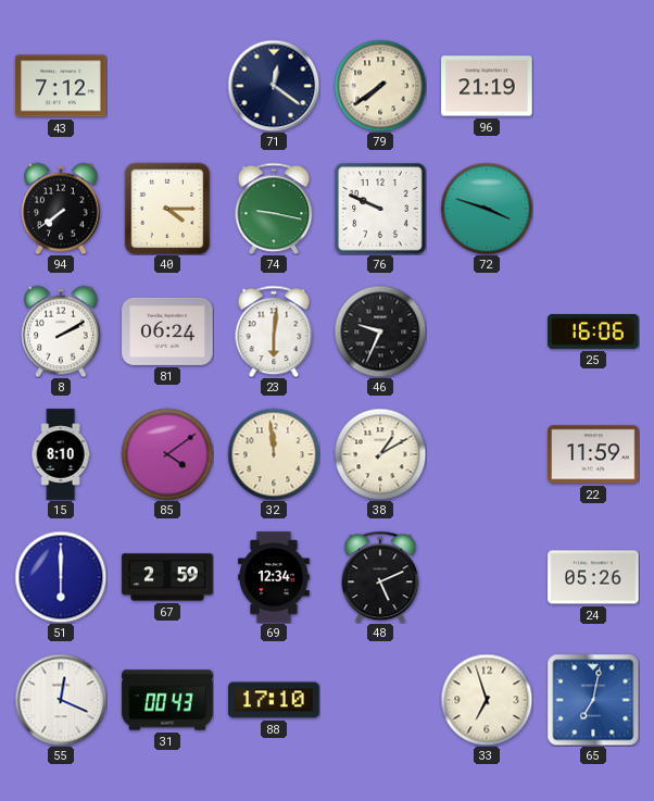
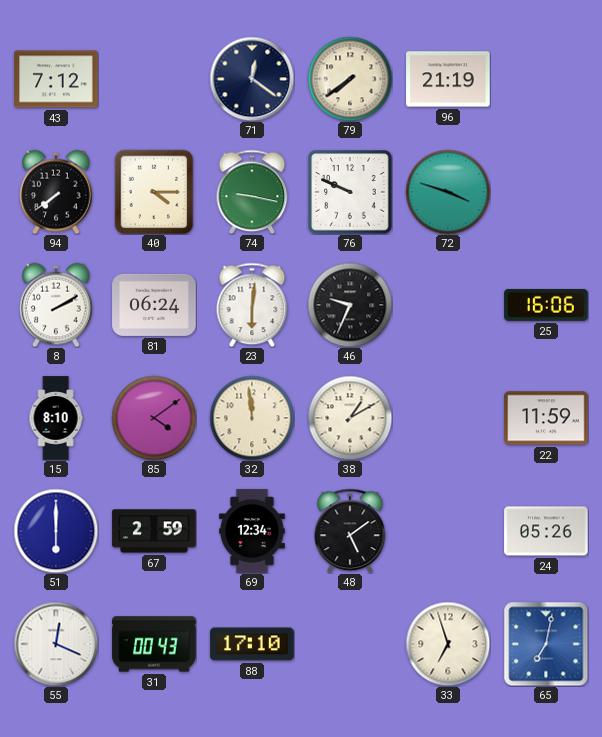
48: 5:11 -> 5:09 (350, 531)
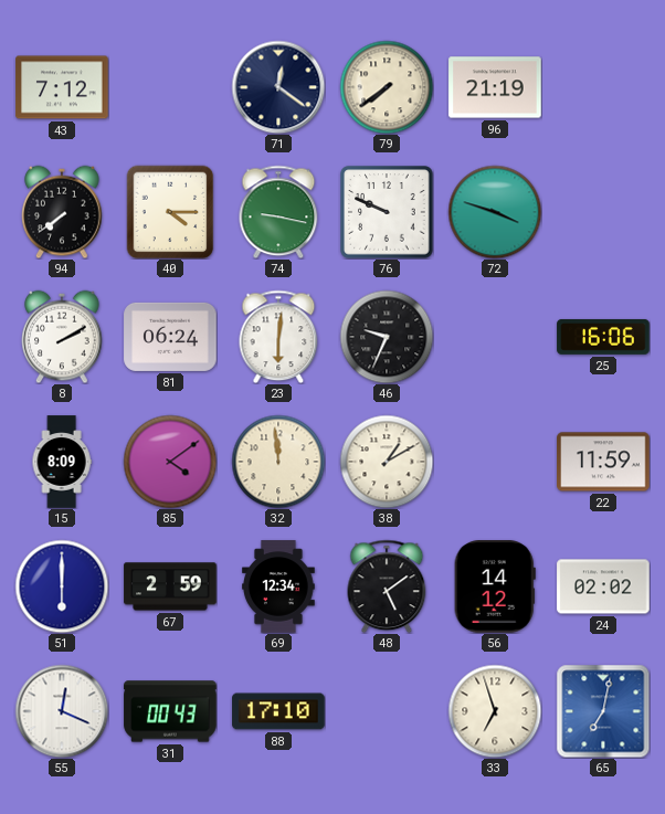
15: 8:10 -> 8:09 (62, 462)
56: none -> 14:12 (495, 586)
24: 05:26 -> 02:02 (603, 586)
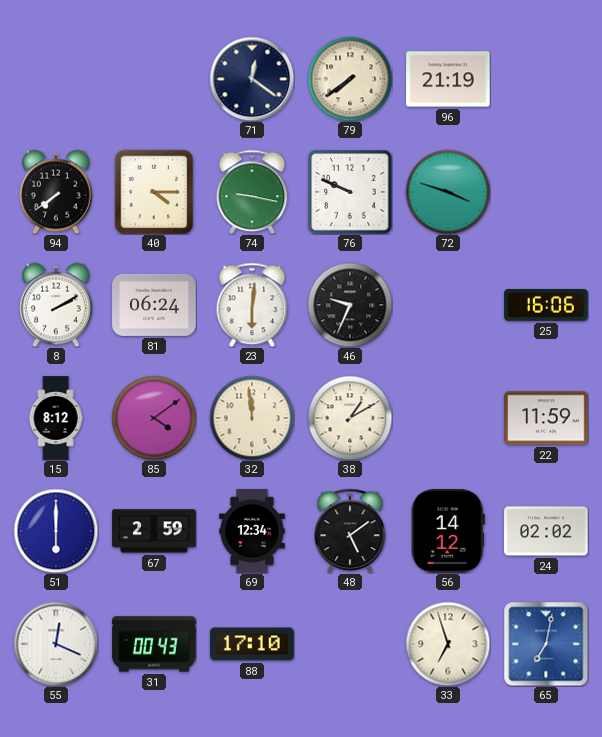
43: 7:12 -> none (62, 87)
15: 8:09 -> 8:12 (56, 418)
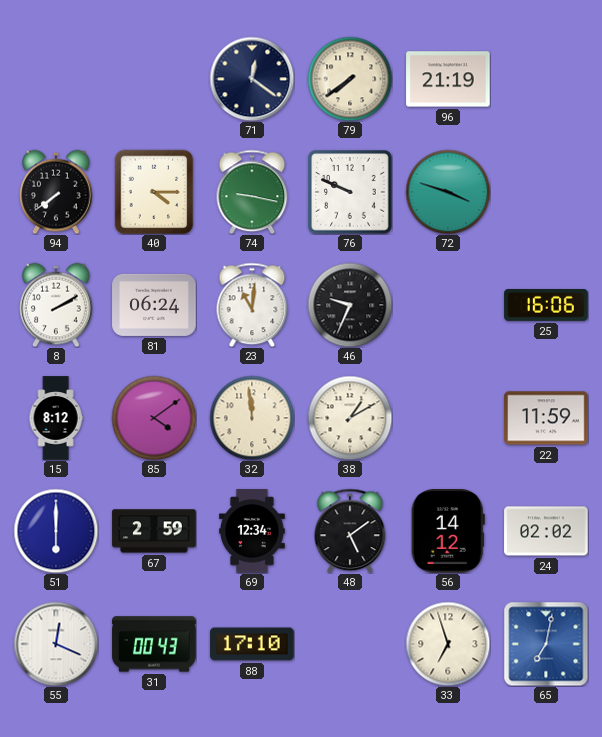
23: 6:01 -> 11:01 (252, 305)
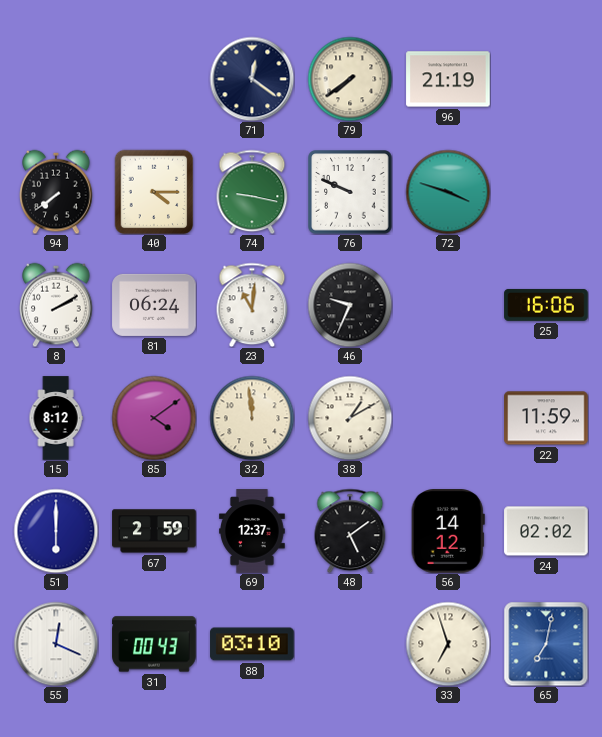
69: 12:34 -> 12:37 (253, 531)
88: 17:10 -> 03:10 (252, 644)
